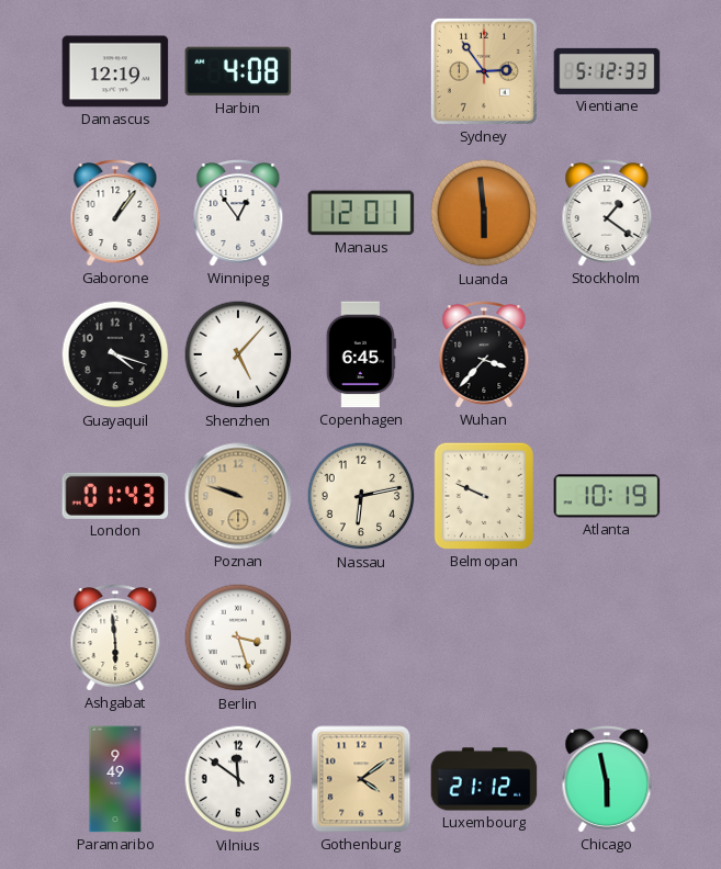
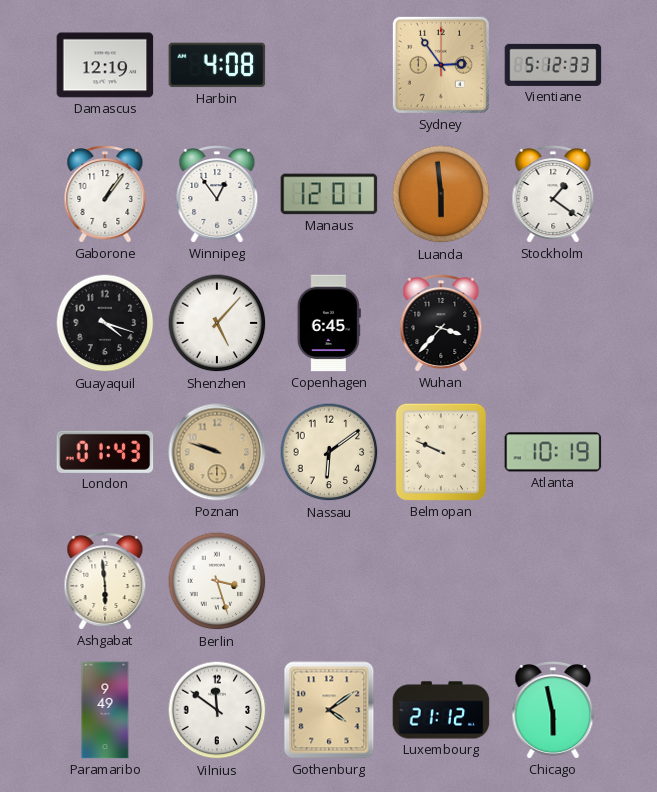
Nassau: 6:13 -> 6:09 (329, 452)
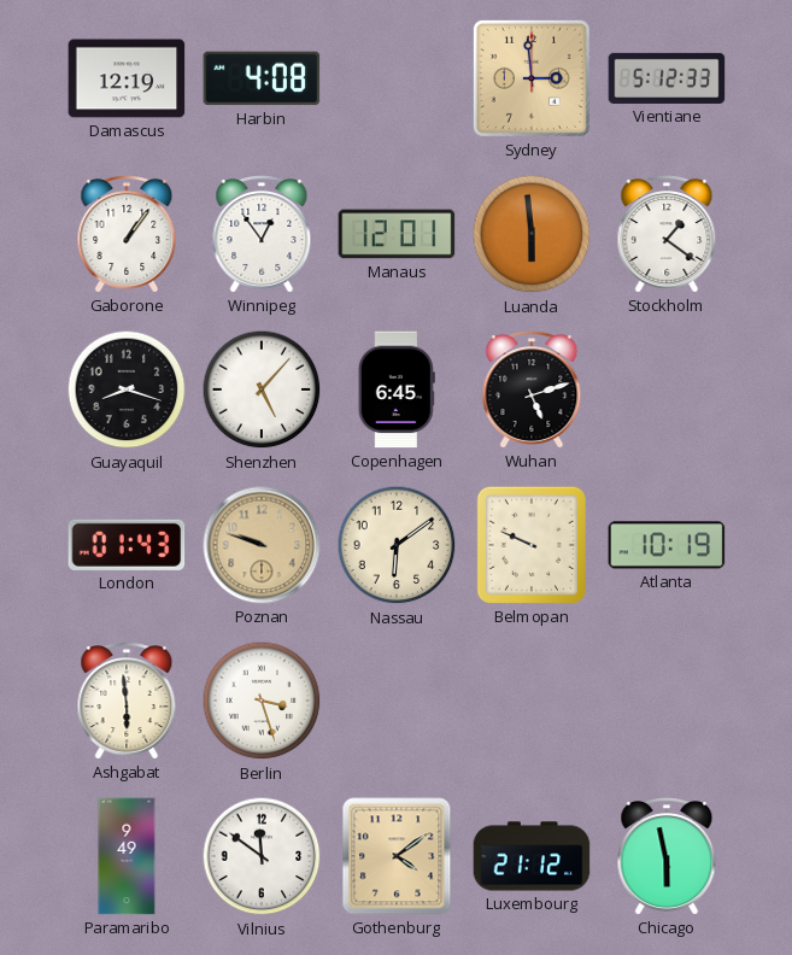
Sydney: 2:54 -> 2:59 (532, 78)
Guayaquil: 4:18 -> 8:18 (127, 389)
Wuhan: 3:37 -> 5:12 (532, 389)
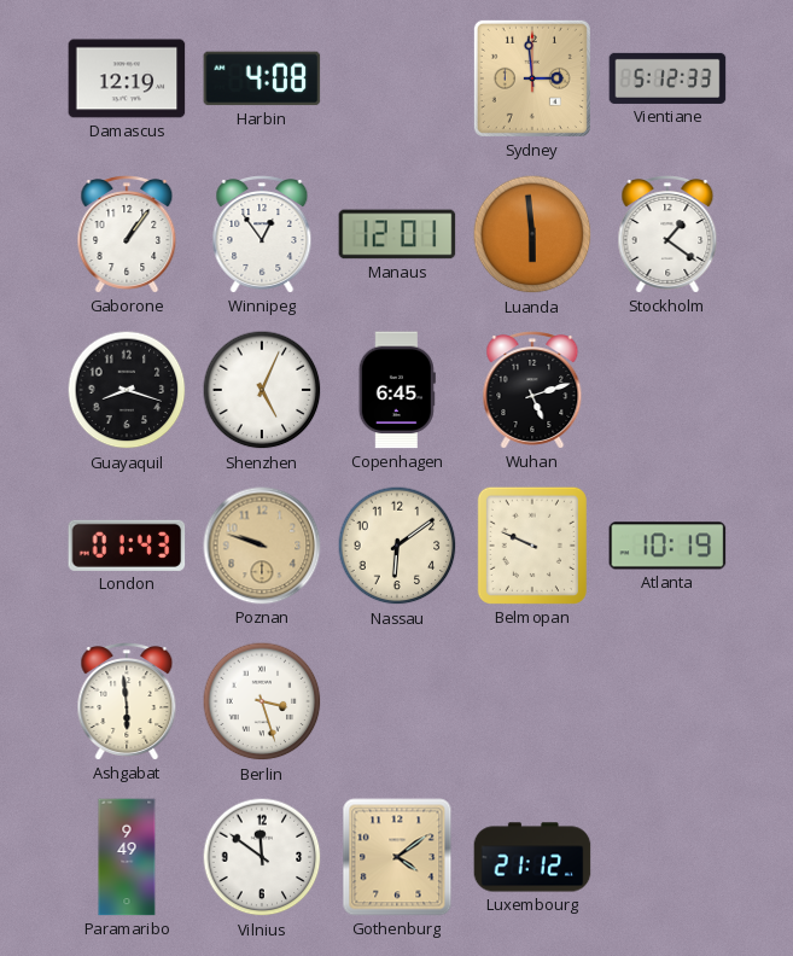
Shenzhen: 5:07 -> 5:04 (262, 390)
Chicago: 5:58 -> none (667, 856)
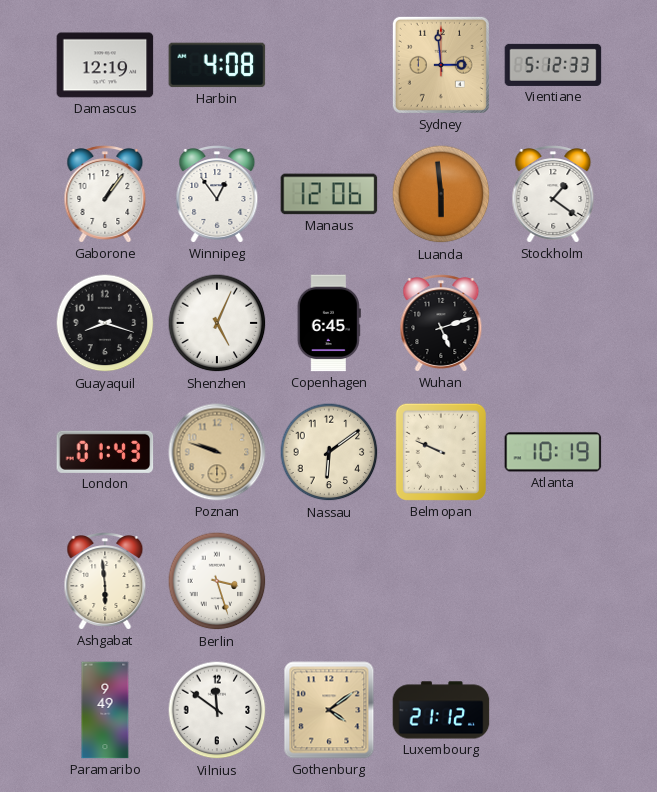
Manaus: 12:01 -> 12:06 (329, 194)
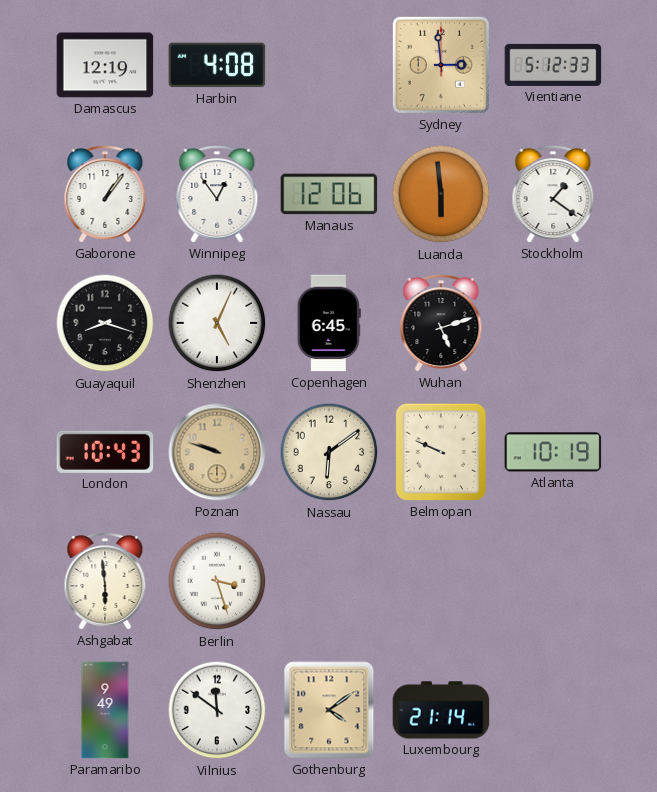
London: 01:43 -> 10:43 (105, 452)
Luxembourg: 21:12 -> 21:14 (441, 710)
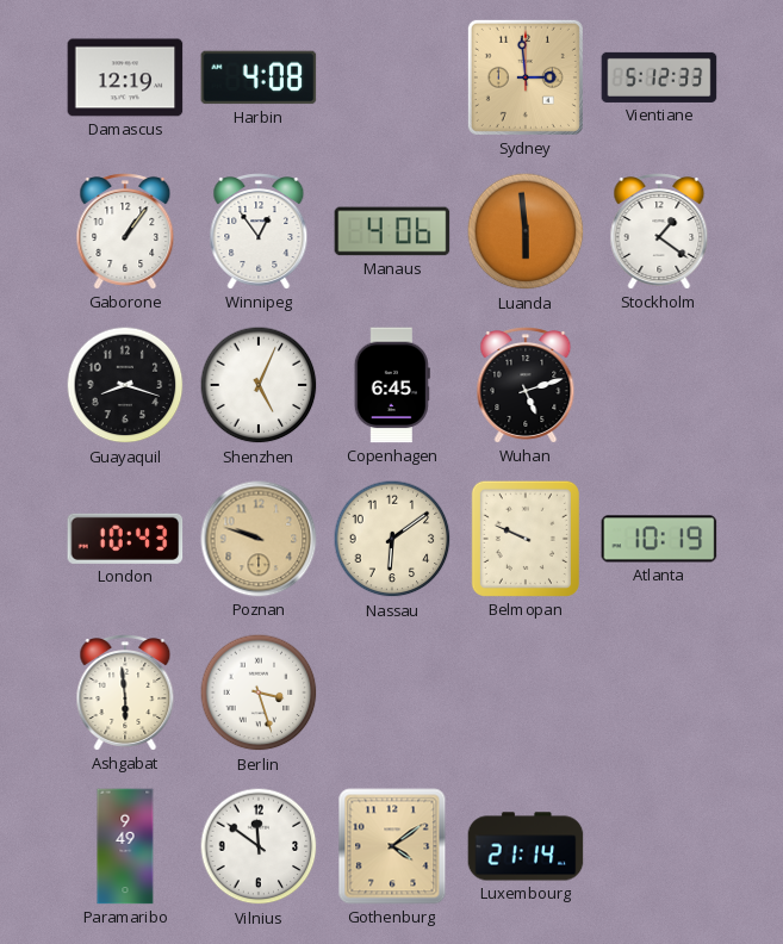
Manaus: 12:06 -> 4:06 (392, 231)
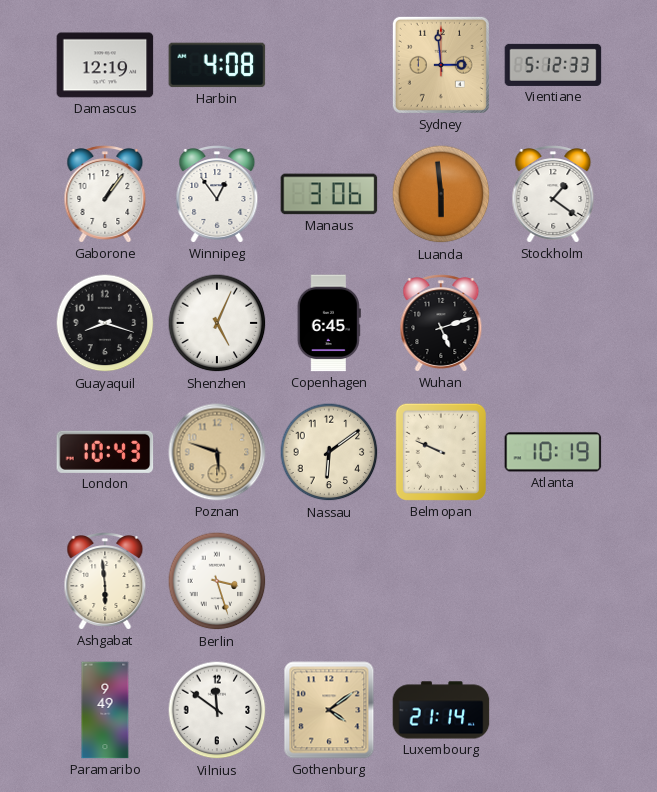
Manaus: 4:06 -> 3:06 (329, 194)
Poznan: 9:48 -> 5:48 (217, 452)
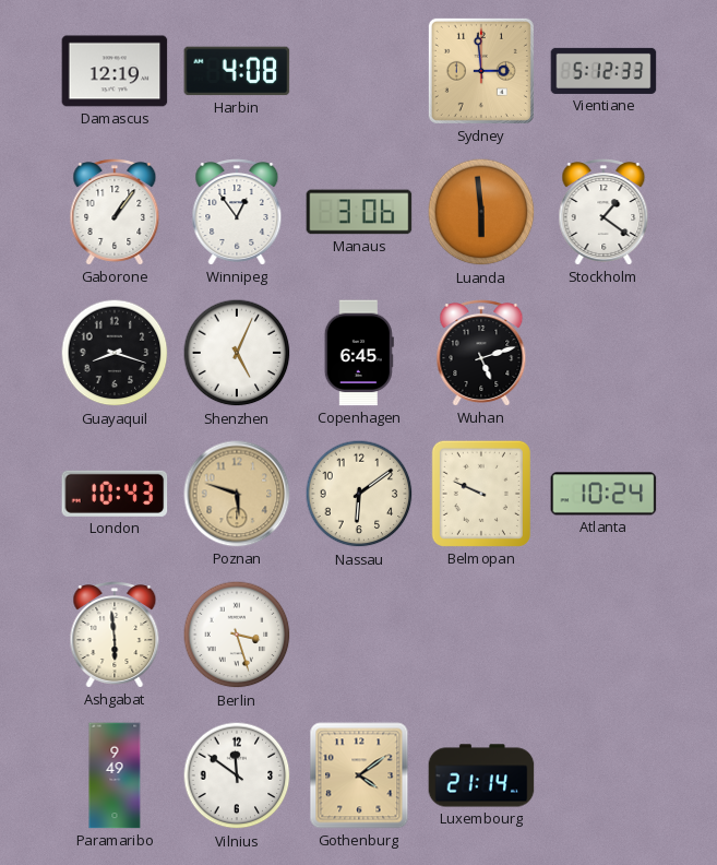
Atlanta: 10:19 -> 10:24 (604, 494)
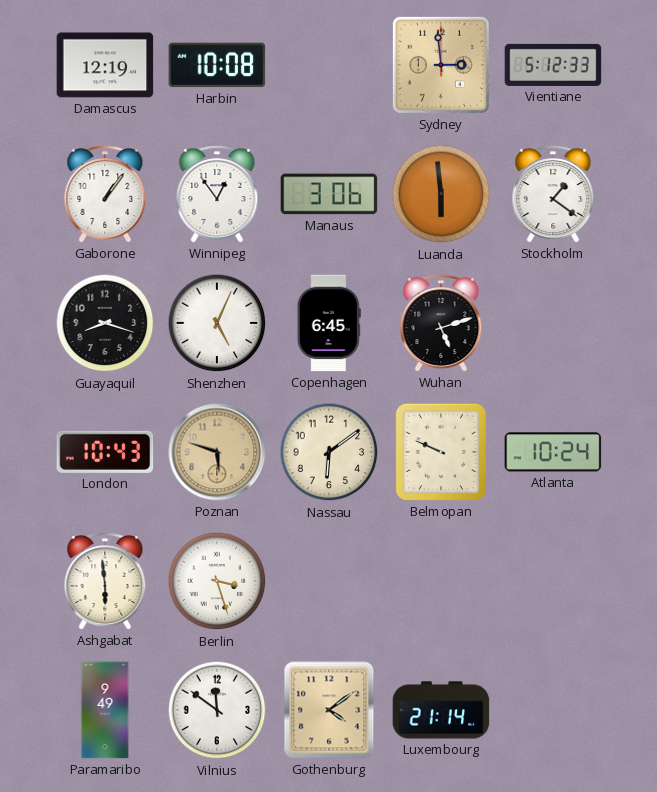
Harbin: 4:08 -> 10:08 (217, 65)
